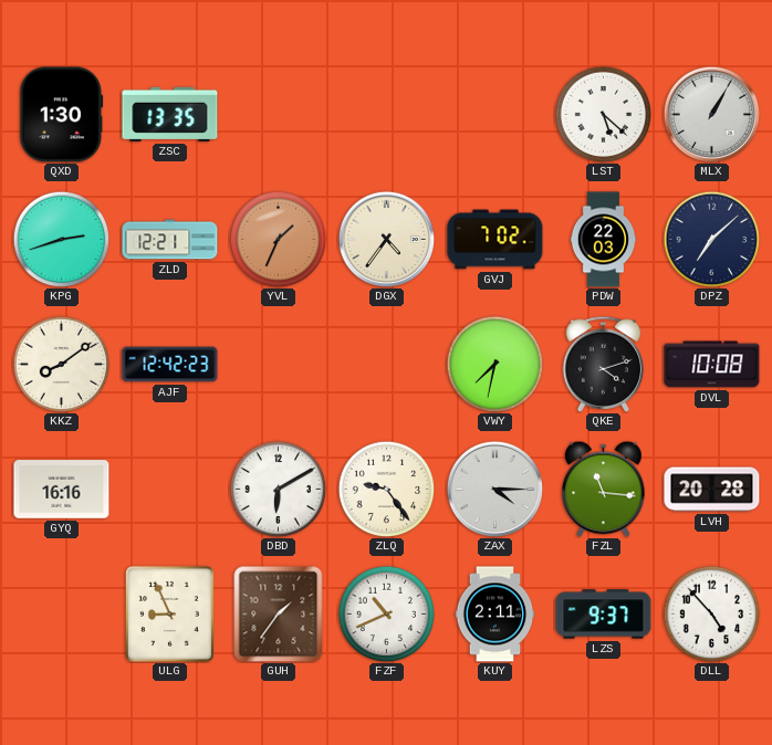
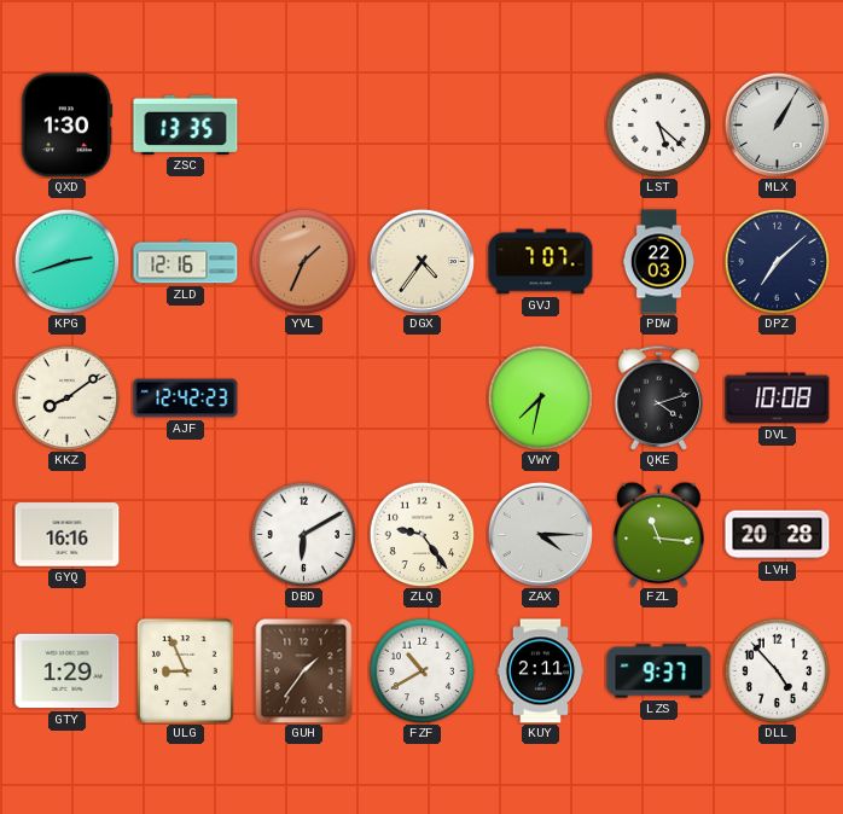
ZLD: 12:21 -> 12:16 (186, 262)
GVJ: 7:02 -> 7:07 (541, 262)
GTY: none -> 1:29 (68, 671)
FZF: 10:41 -> 10:40 (421, 670)
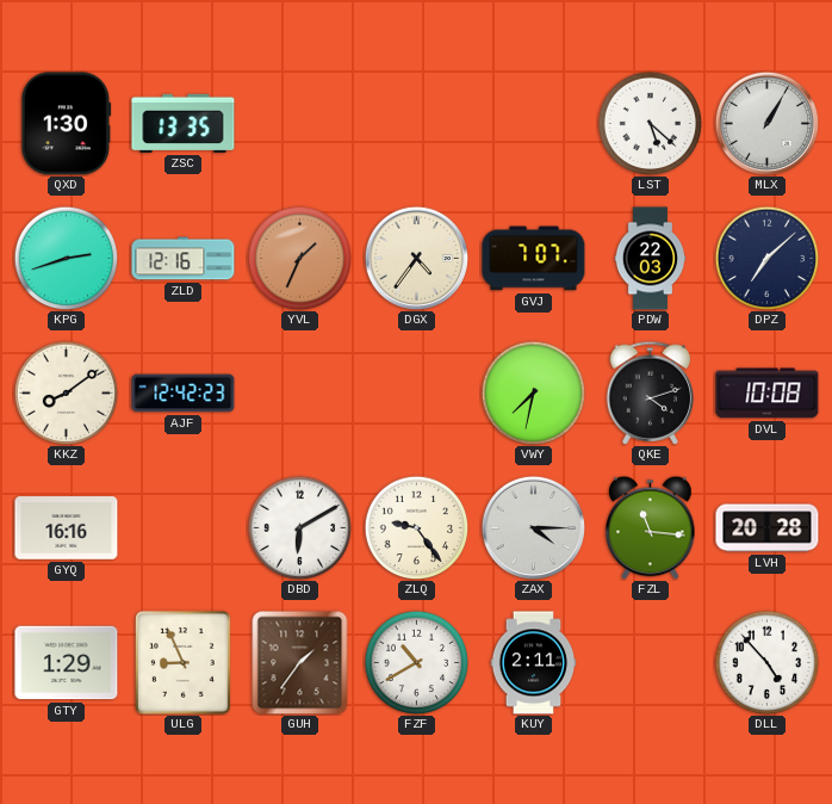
LZS: 9:37 -> none (659, 671)
